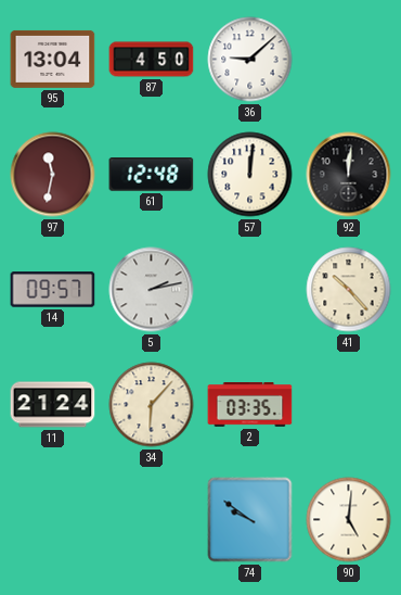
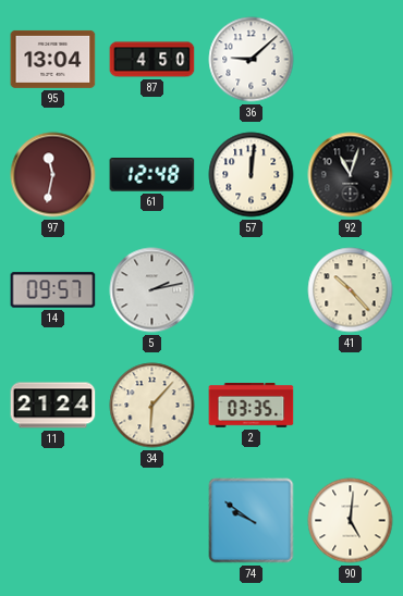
92: 12:01 -> 11:03 (351, 175)
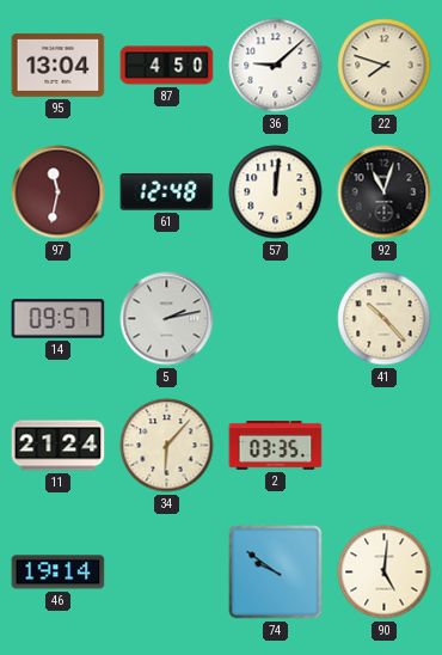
22: none -> 7:48 (385, 66)
46: none -> 19:14 (59, 573)
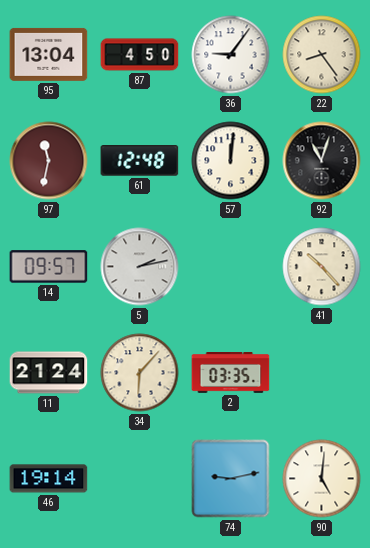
36: 9:08 -> 9:06 (231, 55)
22: 7:48 -> 8:24 (322, 55)
74: 9:51 -> 9:13 (231, 479)
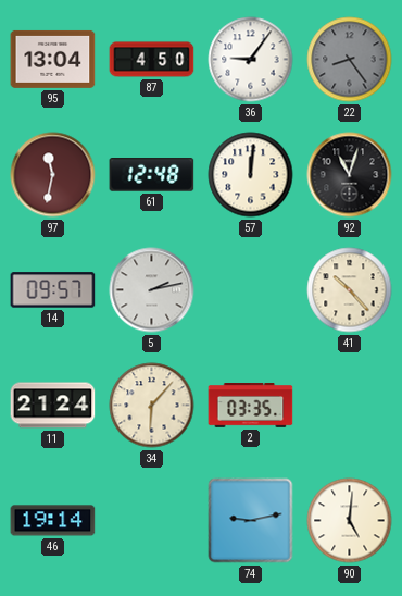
22 dial: cream -> grey (350, 60)
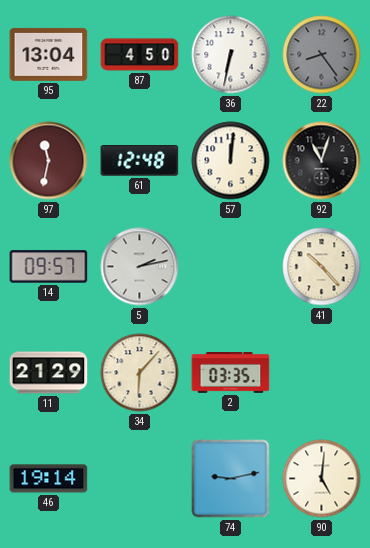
36: 9:06 -> 6:32 (231, 55)
11: 21:24 -> 21:29 (49, 373)
